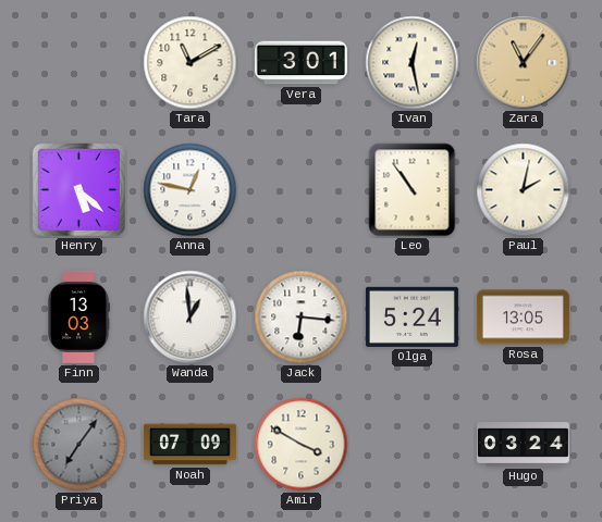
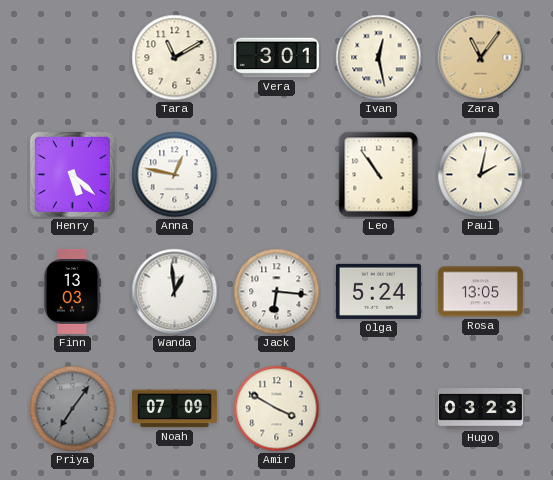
Hugo: 03:24 -> 03:23 (480, 409)
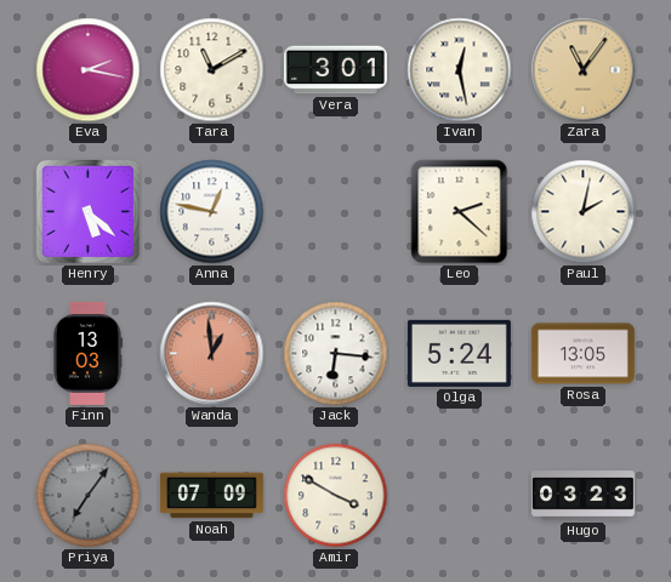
Eva: none -> 2:17 (89, 70)
Leo: 10:54 -> 2:22 (460, 212)
Wanda dial: white -> salmon (212, 354)
